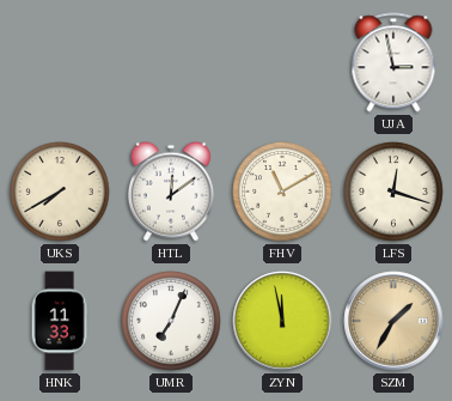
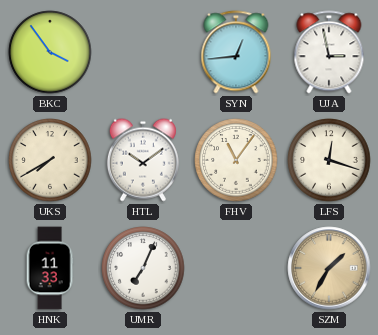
BKC: none -> 3:54 (50, 52)
SYN: none -> 12:44 (236, 52)
HTL: 12:09 -> 10:09 (143, 160)
FHV: 11:10 -> 11:06 (236, 160)
ZYN: 11:58 -> none (282, 321)
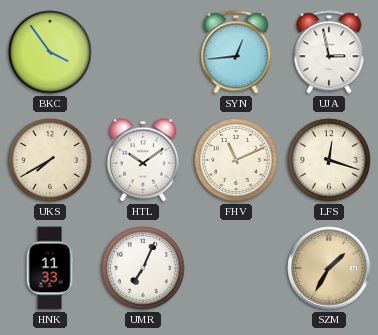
FHV: 11:06 -> 11:11 (236, 160)
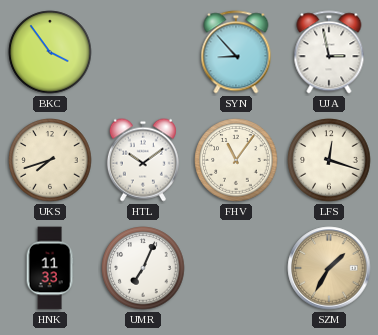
SYN: 12:44 -> 8:53 (236, 52)
UKS: 7:40 -> 7:42 (50, 160)
FHV: 11:11 -> 11:06 (236, 160)
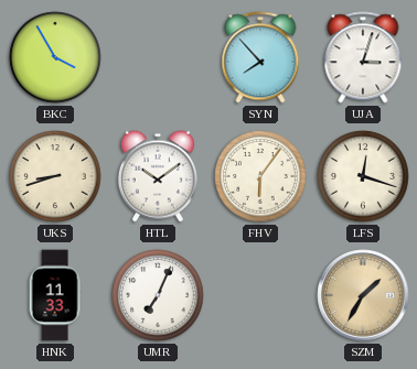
BKC: 3:54 -> 3:55 (55, 57)
SYN: 8:53 -> 7:53 (260, 57)
UJA: 2:58 -> 3:03 (363, 57)
UKS: 7:42 -> 8:42 (55, 176)
FHV: 11:06 -> 6:06 (260, 176)
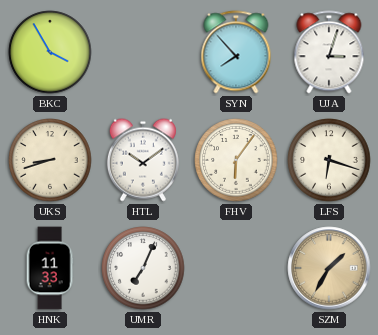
LFS: 12:18 -> 6:18 (329, 160)
